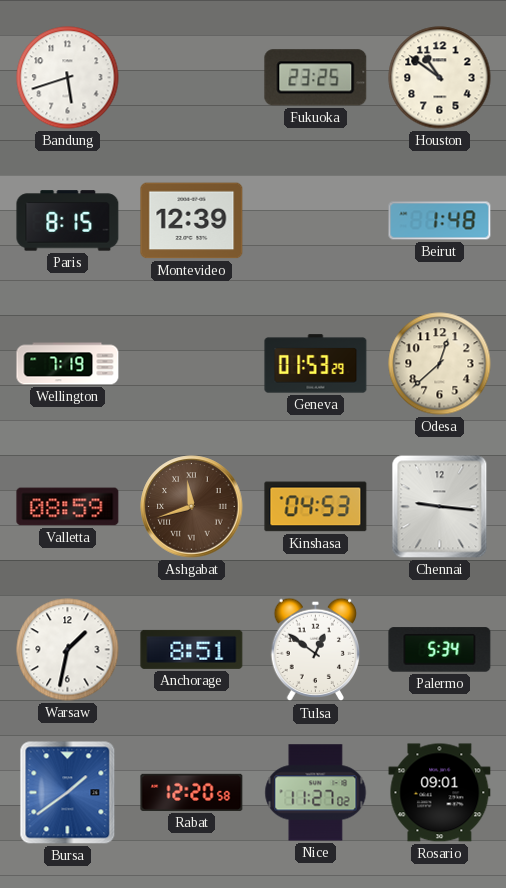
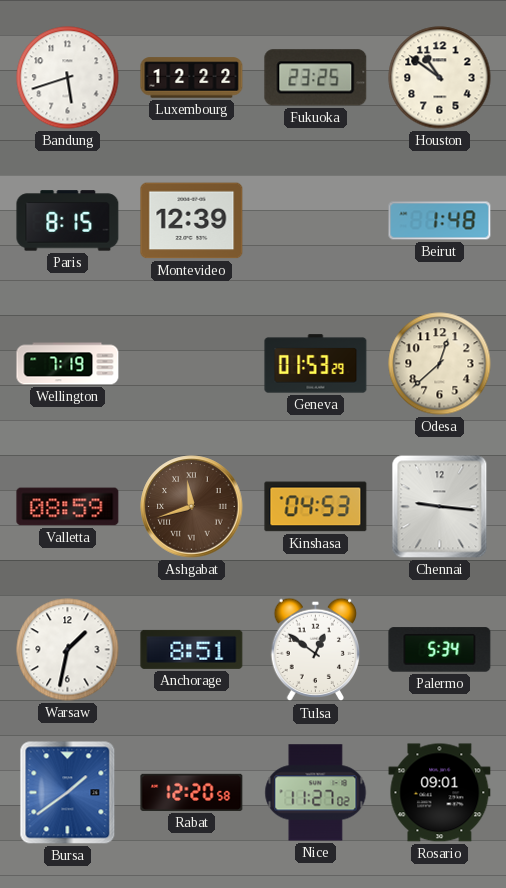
Luxembourg: none -> 12:22 (192, 78)
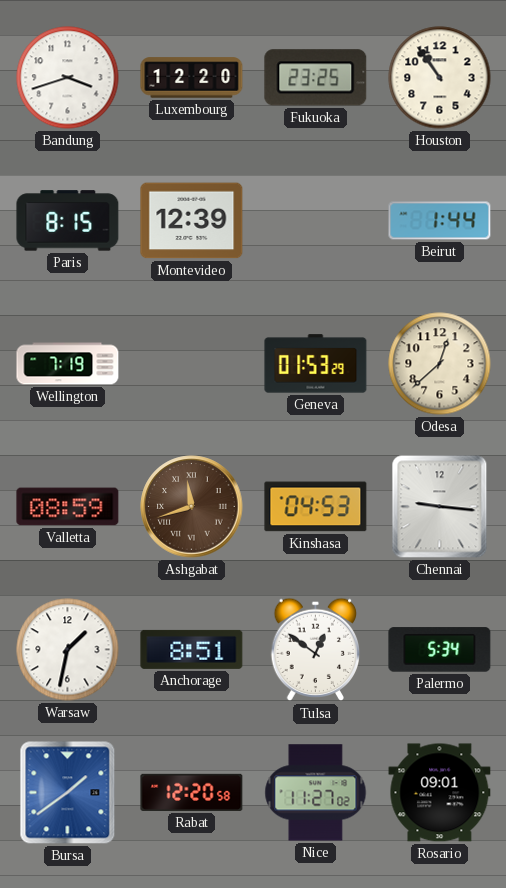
Bandung: 5:42 -> 3:42 (68, 78)
Luxembourg: 12:22 -> 12:20 (192, 78)
Houston: 10:51 -> 10:54 (440, 78)
Beirut: 1:48 -> 1:44 (440, 221)
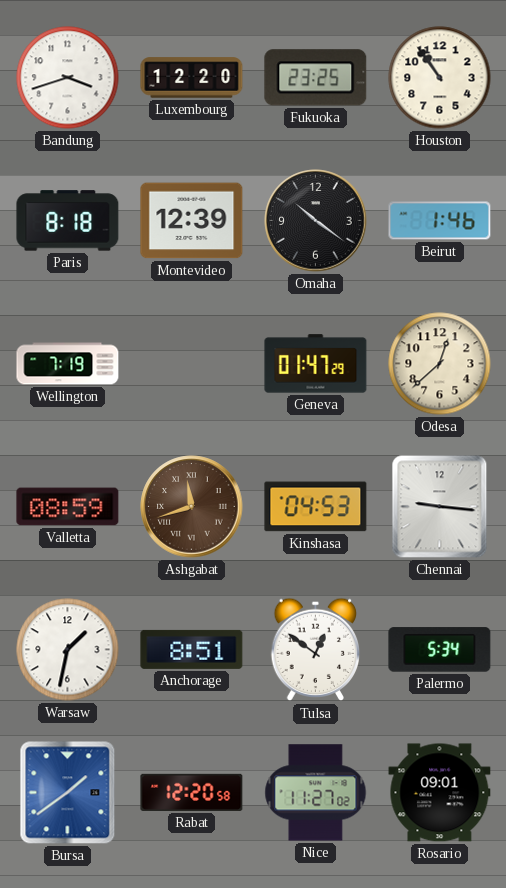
Paris: 8:15 -> 8:18 (68, 221)
Omaha: none -> 10:21 (316, 221)
Beirut: 1:44 -> 1:46 (440, 221)
Geneva: 01:53 -> 01:47 (316, 364)
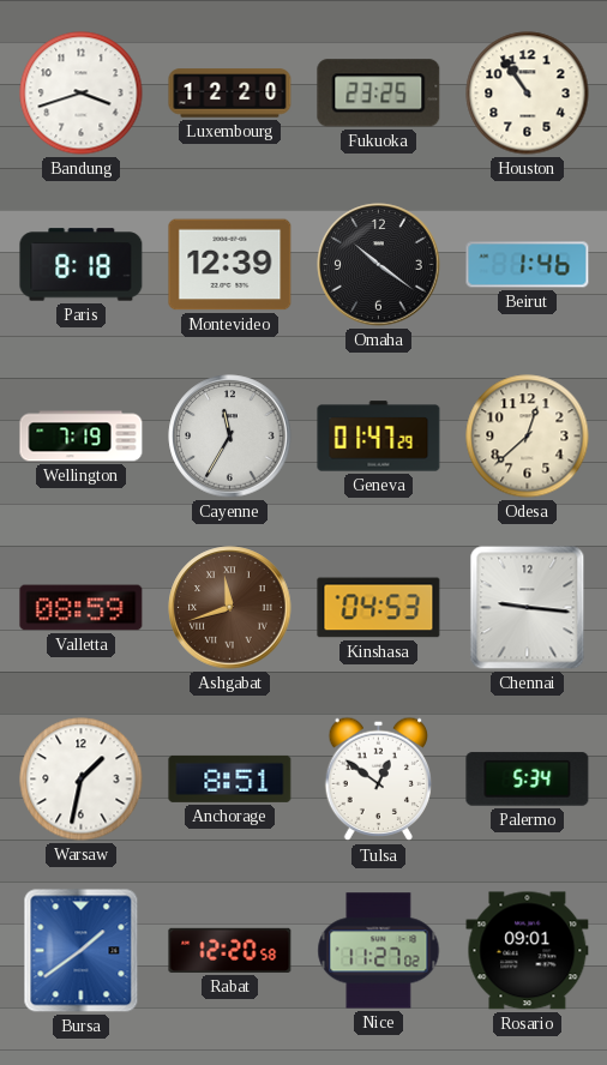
Cayenne: none -> 11:35 (230, 437)
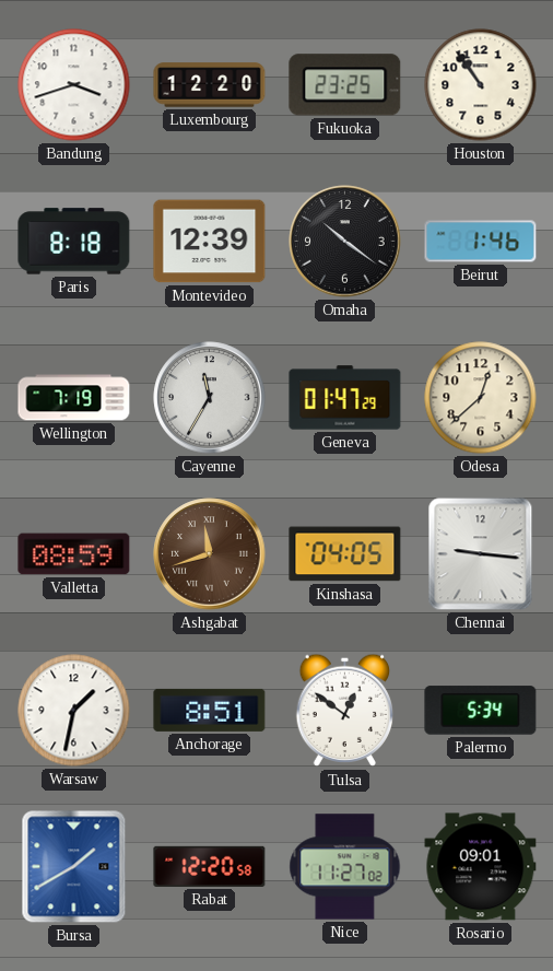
Kinshasa: 04:53 -> 04:05 (345, 554)
Bursa: 1:39 -> 1:40 (74, 867)
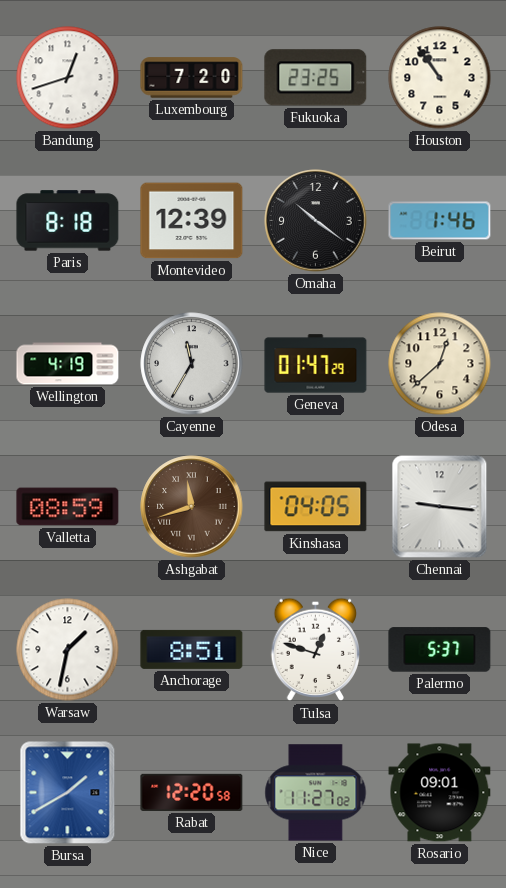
Bandung: 3:42 -> 12:42 (68, 78)
Luxembourg: 12:20 -> 7:20 (192, 78)
Wellington: 7:19 -> 4:19 (68, 364)
Tulsa: 12:51 -> 12:48 (316, 650)
Palermo: 5:34 -> 5:37 (440, 650)
